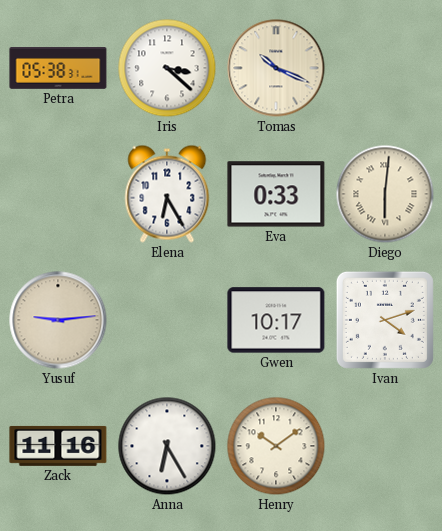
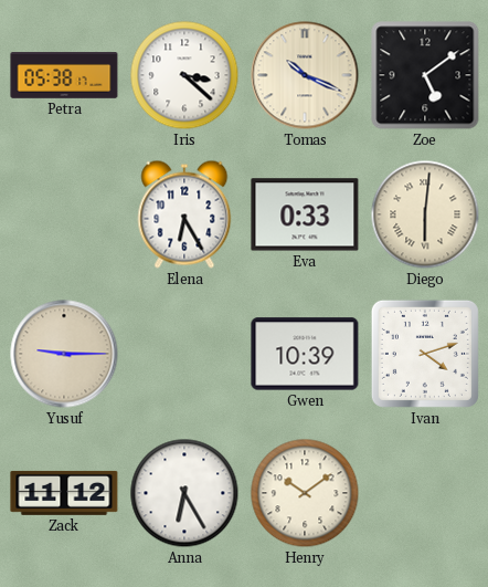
Petra: 05:38:31 -> 05:38:17 (64, 75)
Zoe: none -> 5:09 (425, 75)
Yusuf: 9:14 -> 9:15 (64, 354)
Gwen: 10:17 -> 10:39 (305, 354)
Zack: 11:16 -> 11:12 (64, 493)
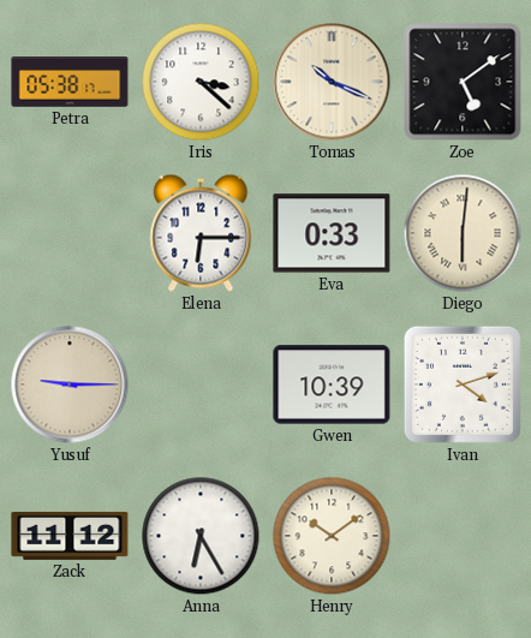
Elena: 6:25 -> 6:15 (201, 233)
